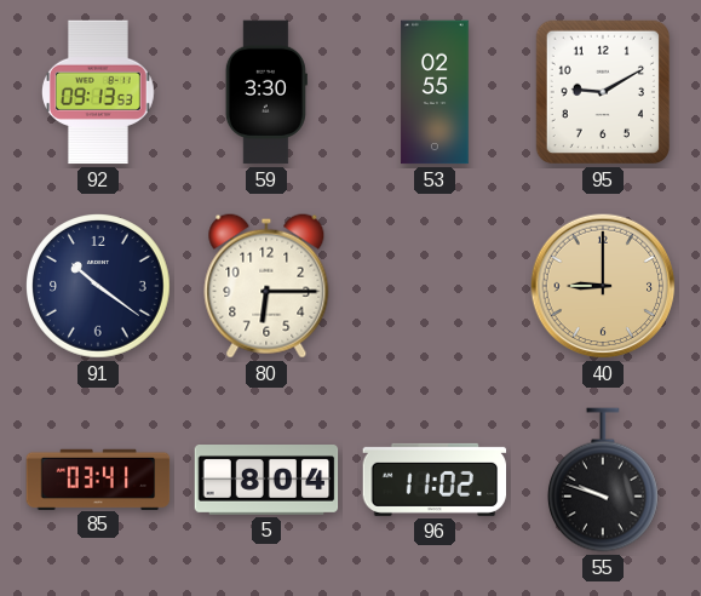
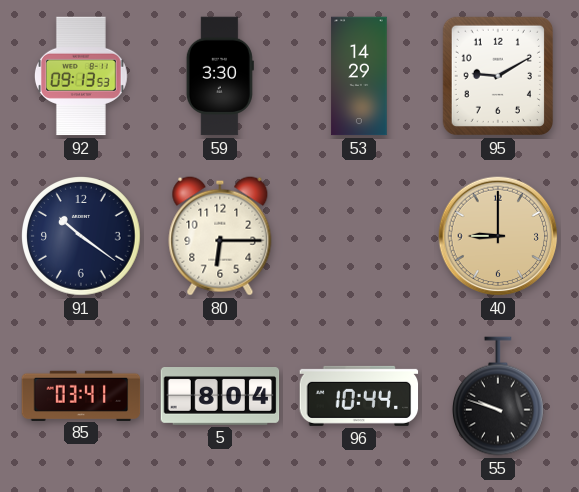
53: 02:55 -> 14:29 (359, 76)
96: 11:02 -> 10:44 (359, 396)
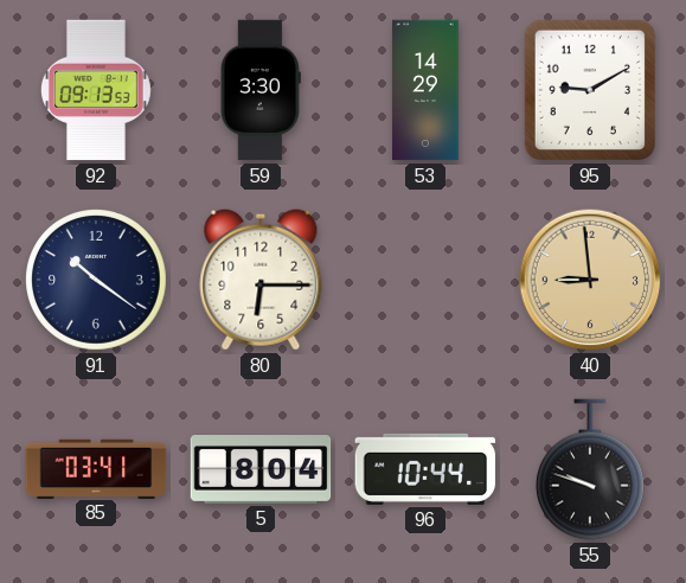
40: 9:00 -> 8:59 (590, 280)
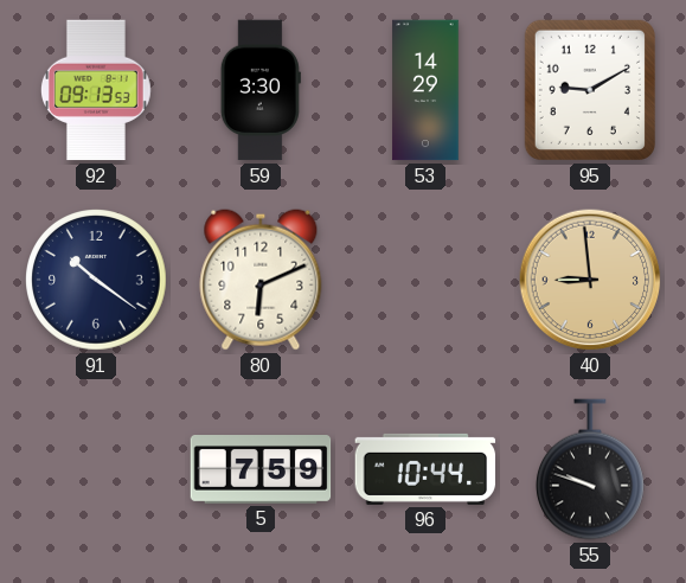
80: 6:15 -> 6:11 (261, 280)
85: 03:41 -> none (96, 468)
5: 8:04 -> 7:59 (261, 470)
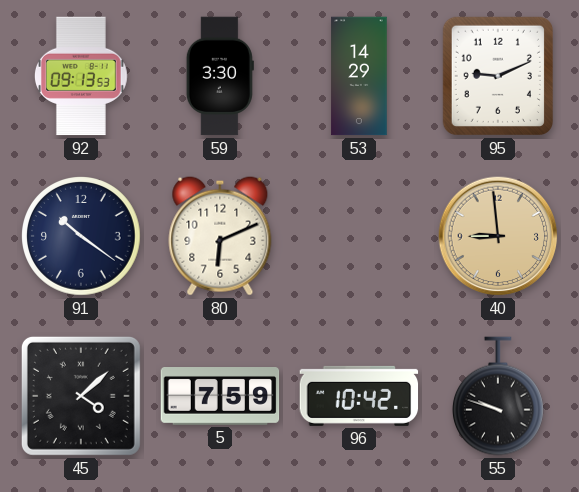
95: 9:10 -> 9:11 (498, 76)
45: none -> 4:08 (81, 396)
96: 10:44 -> 10:42 (359, 396)
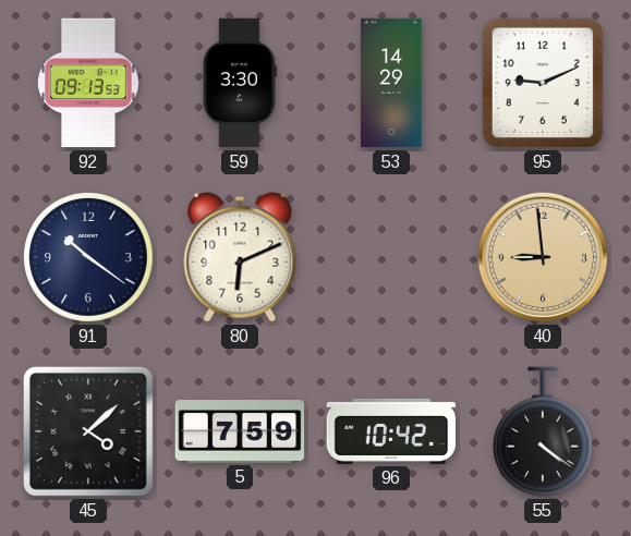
55: 9:48 -> 4:21 (543, 431)
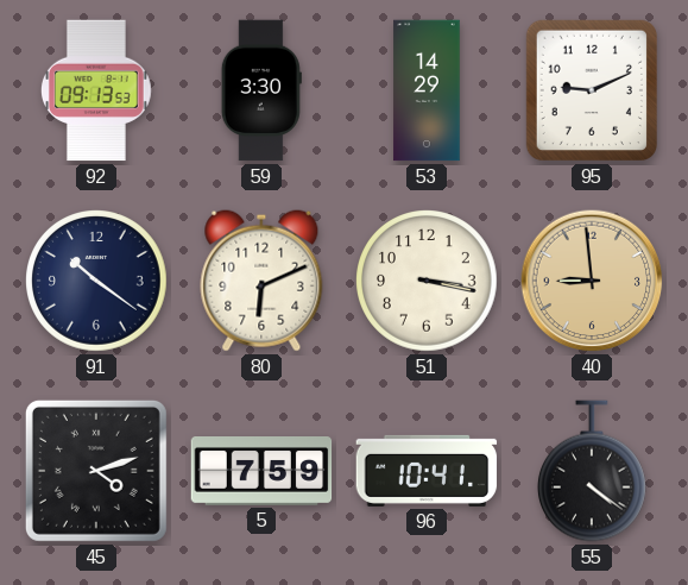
51: none -> 3:17 (428, 282)
45: 4:08 -> 4:12 (96, 471)
96: 10:42 -> 10:41 (427, 471)
